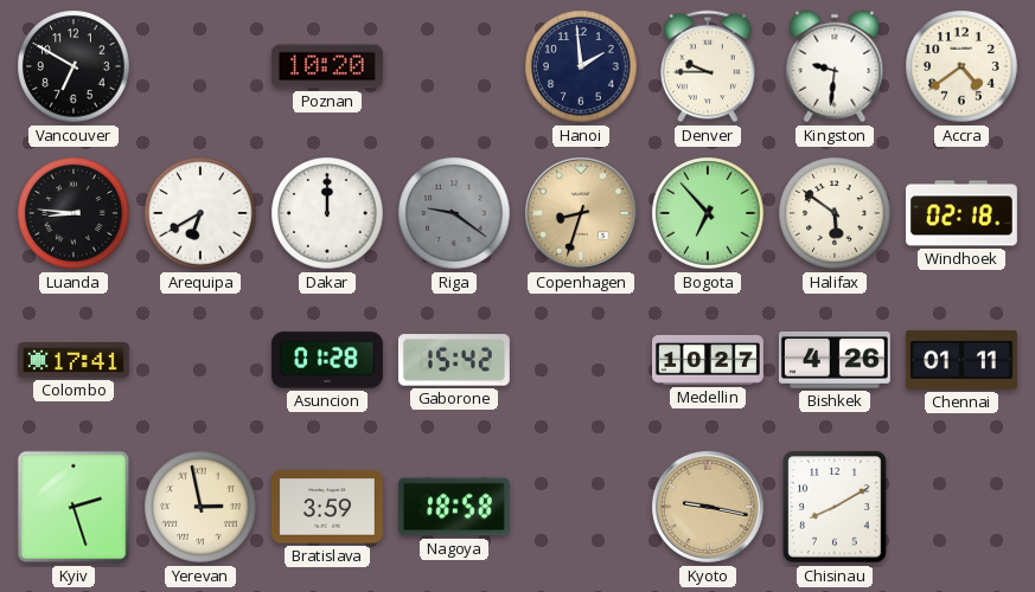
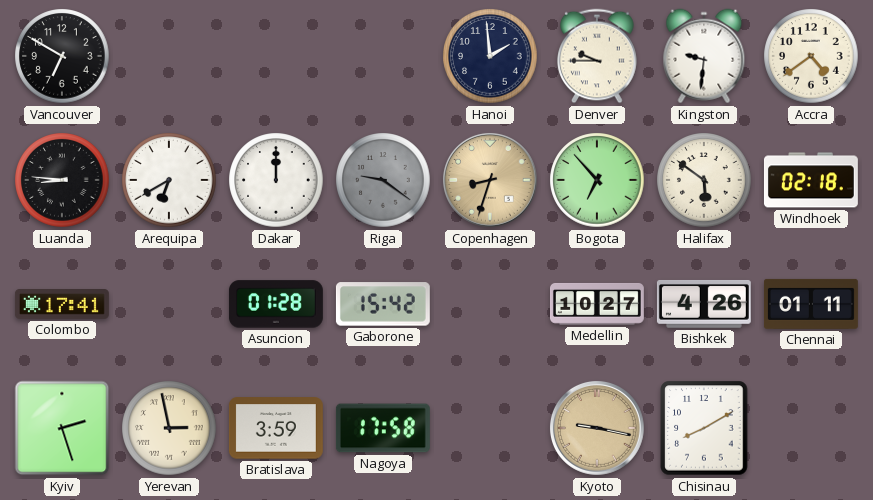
Poznan: 10:20 -> none (327, 66)
Nagoya: 18:58 -> 17:58 (383, 428)
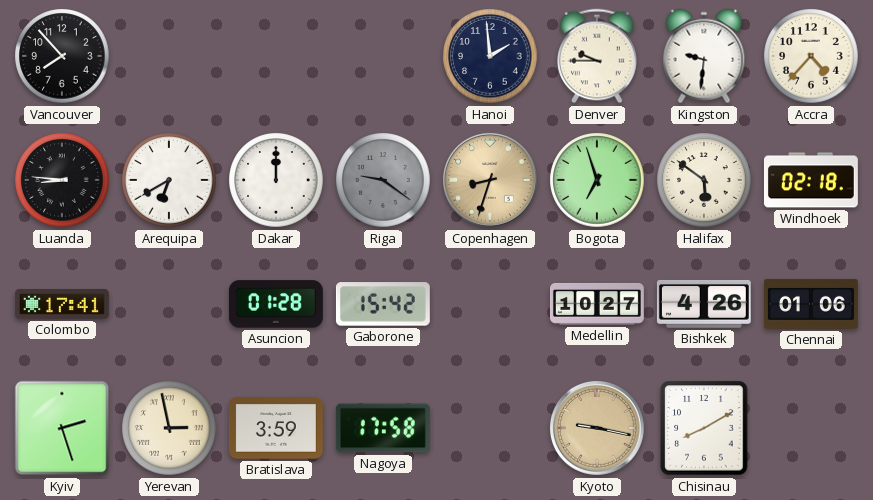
Vancouver: 6:50 -> 7:53 (62, 56)
Accra: 4:39 -> 4:37 (811, 56)
Bogota: 6:53 -> 6:57 (597, 180)
Chennai: 01:11 -> 01:06 (811, 304)
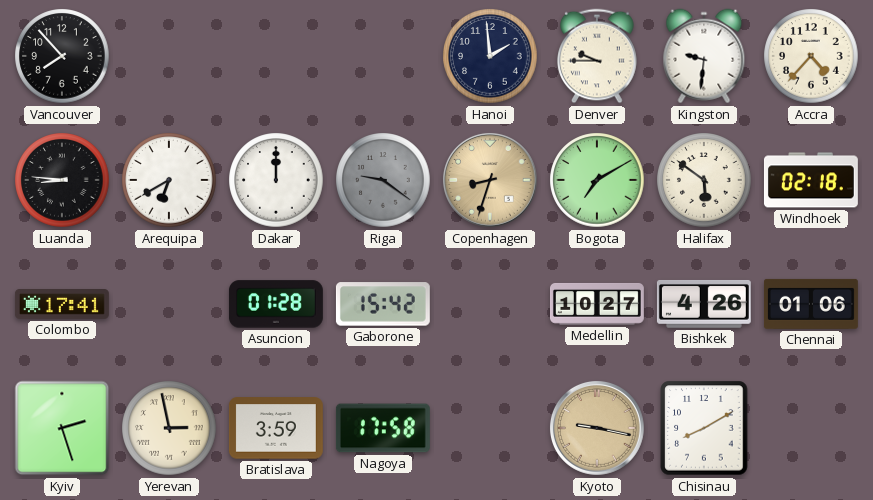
Bogota: 6:57 -> 7:10 (597, 180)
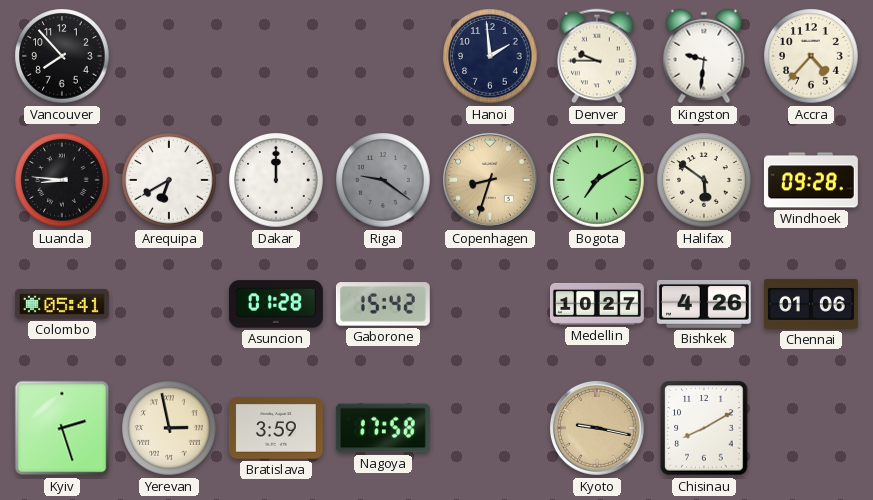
Windhoek: 02:18 -> 09:28 (811, 180)
Colombo: 17:41 -> 05:41 (62, 305)
